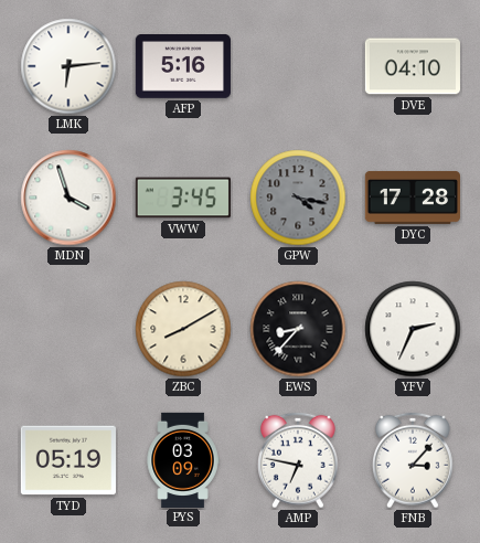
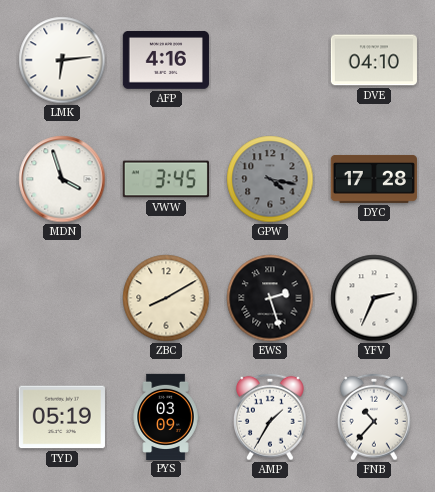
AFP: 5:16 -> 4:16 (166, 61)
EWS: 8:37 -> 2:27 (270, 298)
AMP: 6:47 -> 1:35 (271, 417)
FNB: 3:07 -> 10:37 (375, 417)
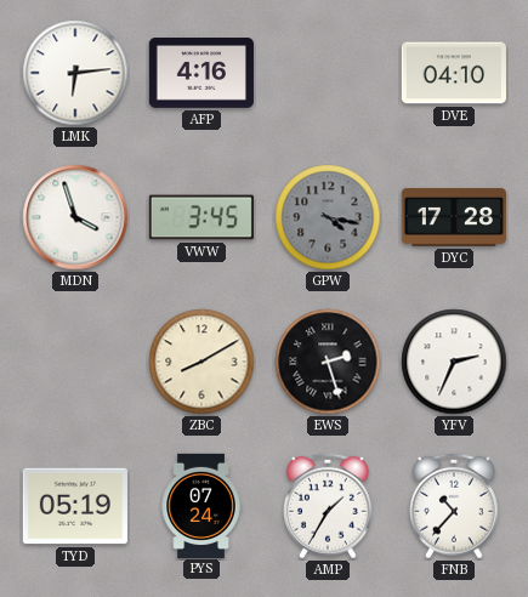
PYS: 03:09 -> 07:24 (201, 505)
